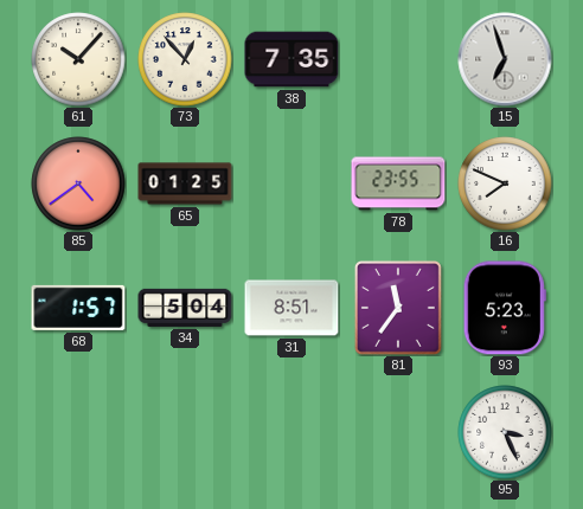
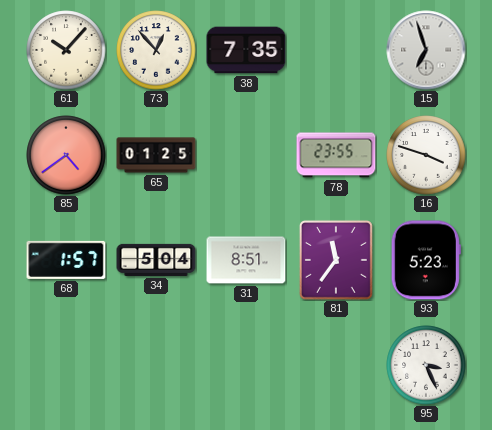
16: 7:49 -> 3:48 (426, 155)
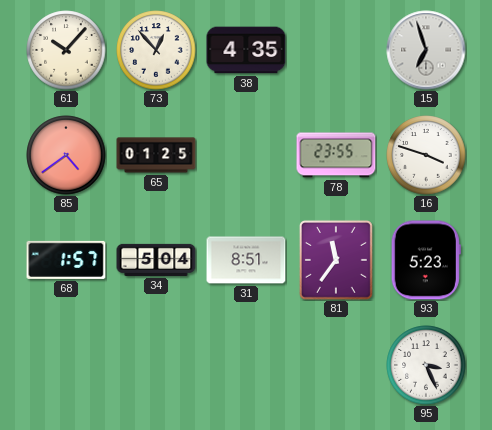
38: 7:35 -> 4:35 (246, 50)
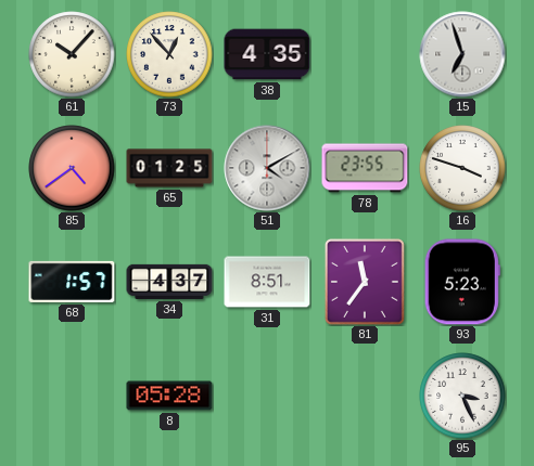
51: none -> 4:10 (267, 168)
34: 5:04 -> 4:37 (169, 282)
8: none -> 05:28 (169, 396)
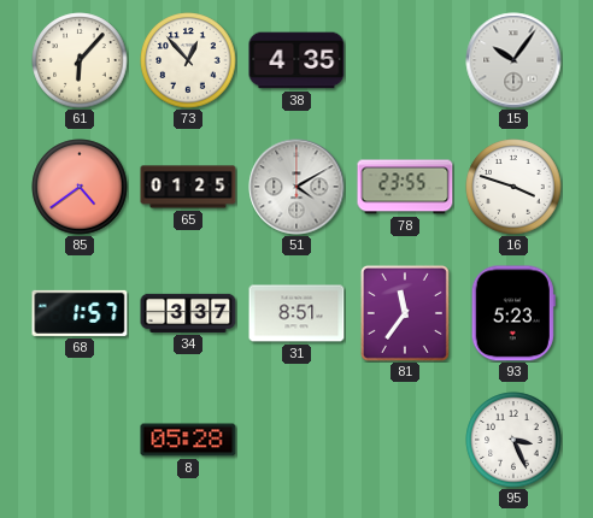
61: 10:07 -> 6:07 (80, 60)
15: 6:57 -> 10:06 (513, 60)
34: 4:37 -> 3:37 (188, 313)
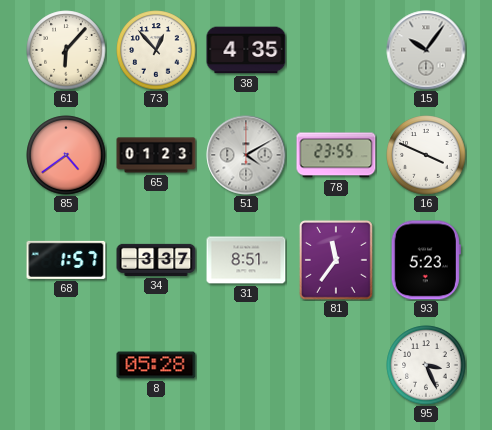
65: 01:25 -> 01:23 (156, 155)
16: 3:48 -> 3:49 (426, 155)
